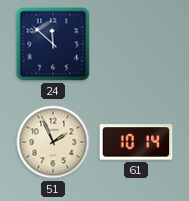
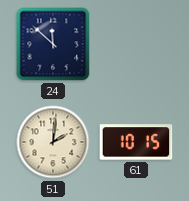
51: 1:56 -> 2:01 (53, 142)
61: 10:14 -> 10:15 (136, 142)
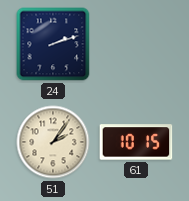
24: 11:52 -> 2:12 (53, 44)
51: 2:01 -> 2:06 (53, 142)
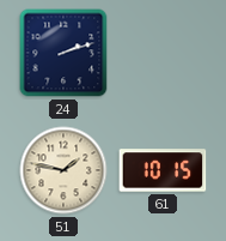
51: 2:06 -> 1:47 (63, 170)
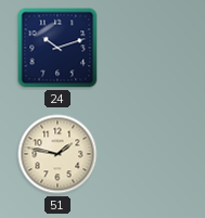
24: 2:12 -> 10:12 (57, 48)
61: 10:15 -> none (163, 170)
